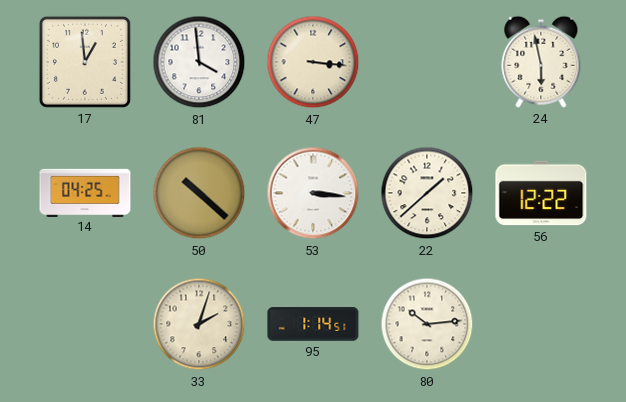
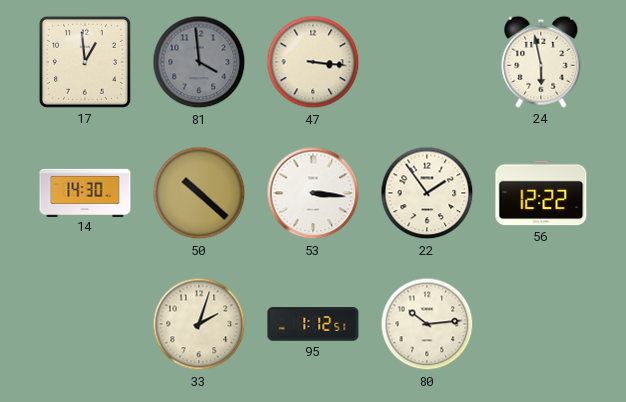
81 dial: white -> grey (199, 62)
14: 04:25 -> 14:30 (85, 192)
22: 1:38 -> 1:54 (427, 193)
95: 1:14 -> 1:12 (313, 324)
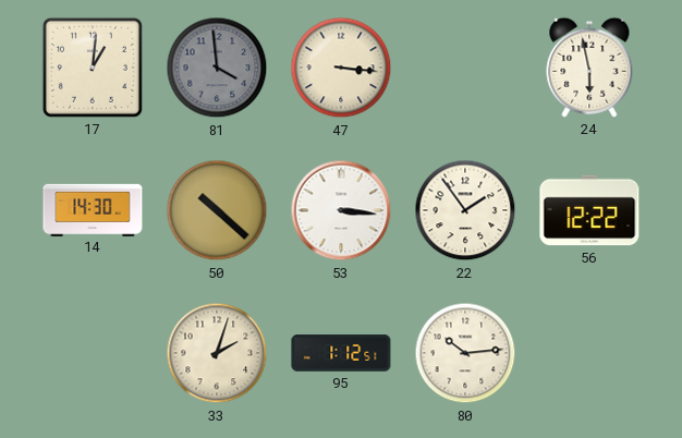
17: 12:59 -> 1:01 (93, 68)
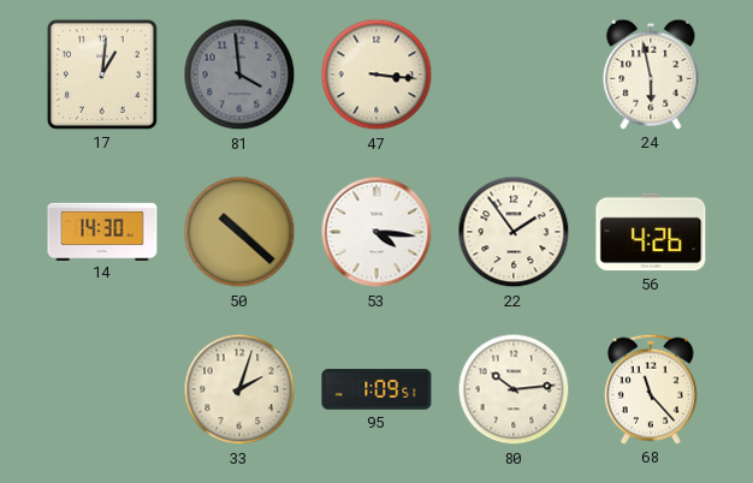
53: 3:16 -> 4:16 (376, 232)
56: 12:22 -> 4:26 (651, 232)
95: 1:12 -> 1:09 (376, 389)
68: none -> 11:23 (651, 389)
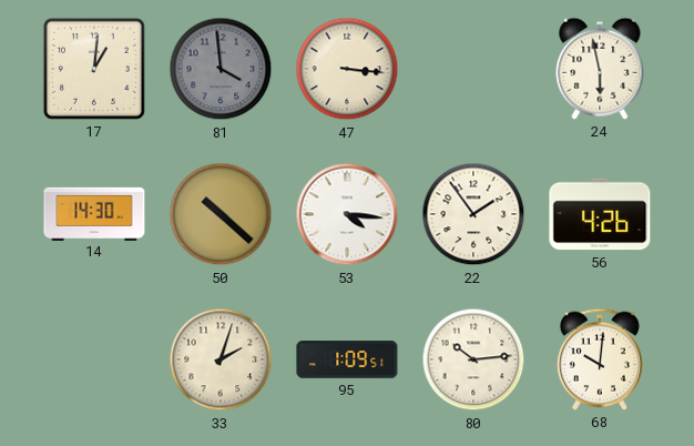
68: 11:23 -> 10:01 (600, 359)
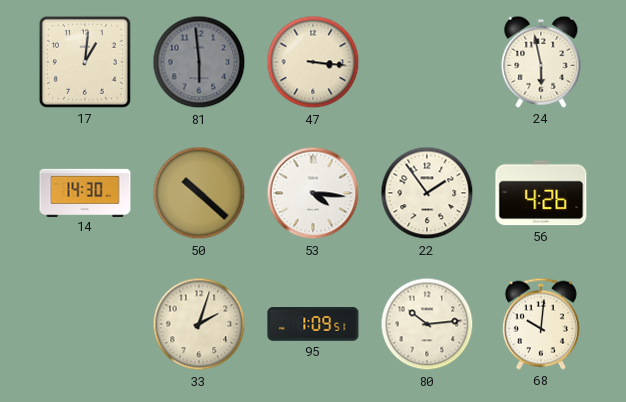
81: 3:59 -> 5:59 (199, 62)
